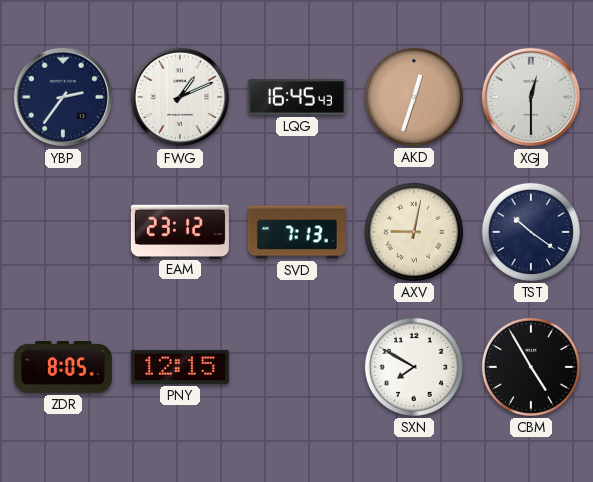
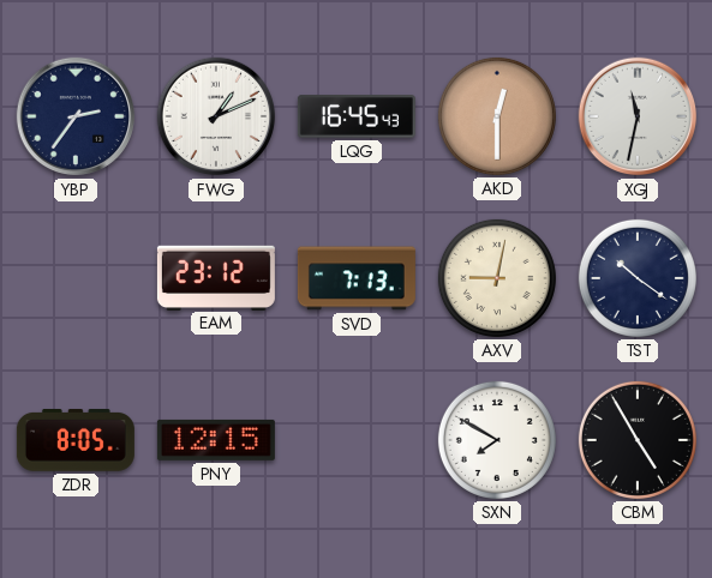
AKD: 12:33 -> 12:30 (497, 116)
XGJ: 12:30 -> 11:32 (638, 116)
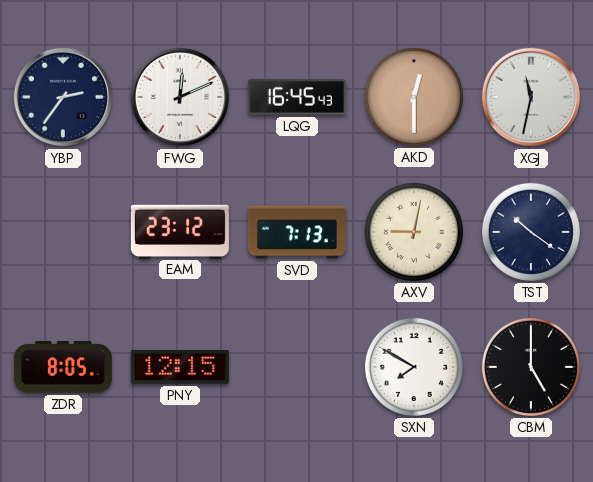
FWG: 1:11 -> 12:11 (180, 97)
CBM: 4:55 -> 5:00 (531, 367)
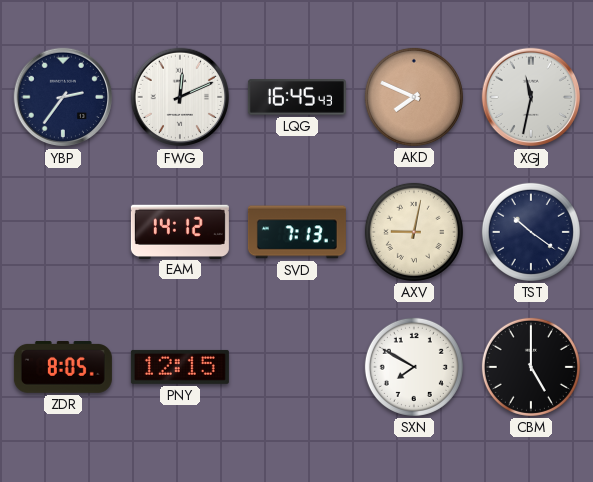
AKD: 12:30 -> 7:49 (414, 97)
EAM: 23:12 -> 14:12 (180, 231)
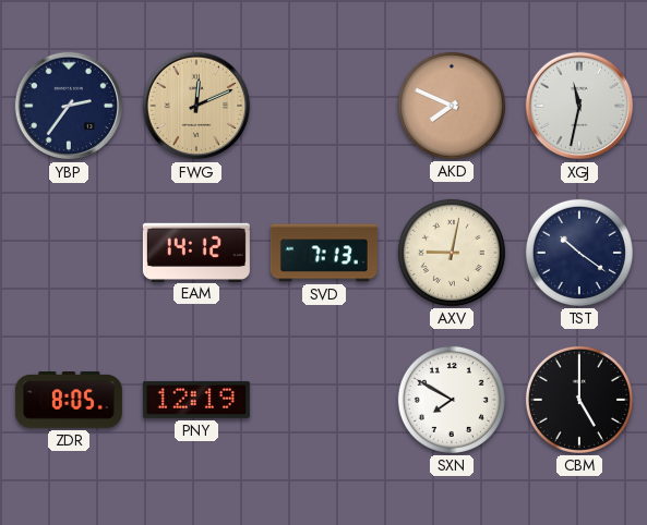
FWG dial: white -> champagne (196, 106)
LQG: 16:45 -> none (297, 97)
PNY: 12:15 -> 12:19 (196, 400)
